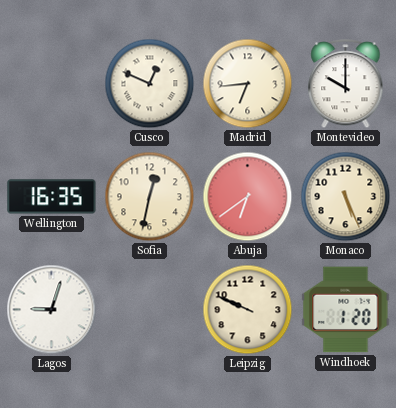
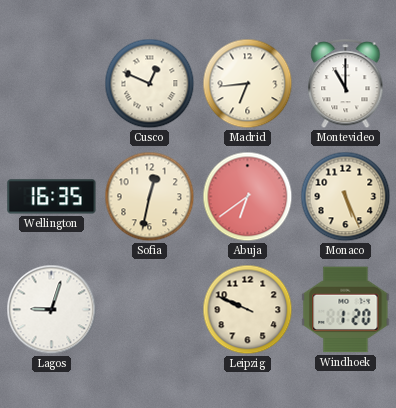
Montevideo: 10:00 -> 11:00 (346, 84)
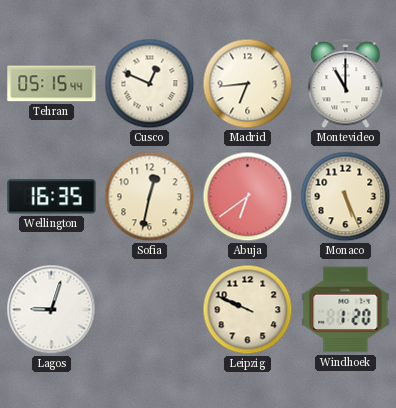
Tehran: none -> 05:15 (52, 84)
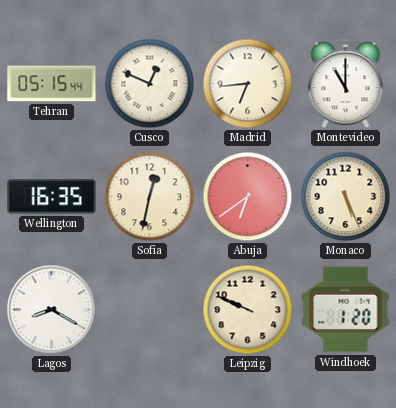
Lagos: 9:03 -> 8:20 (52, 310)
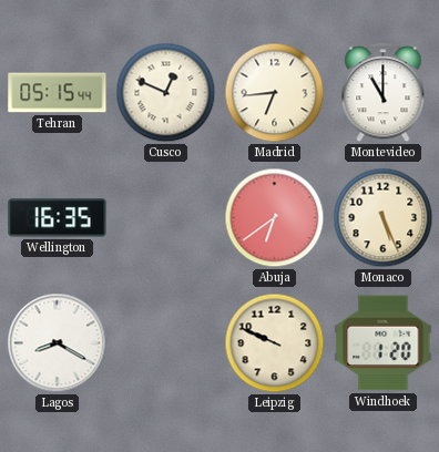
Sofia: 12:32 -> none (150, 197)
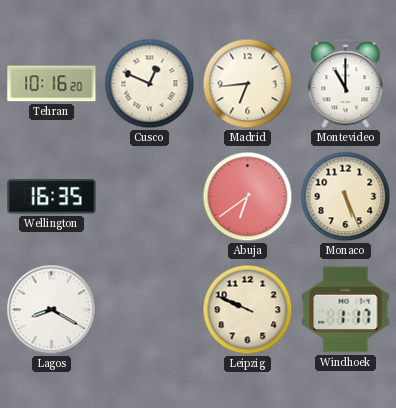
Tehran: 05:15 -> 10:16 (52, 84)
Windhoek: 1:20 -> 1:17 (346, 310)
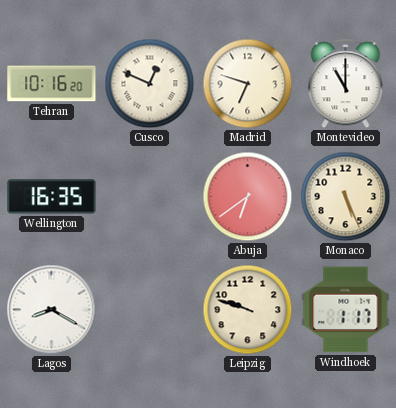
Madrid: 6:44 -> 6:48 (248, 84)
Leipzig: 9:49 -> 9:48 (248, 310)
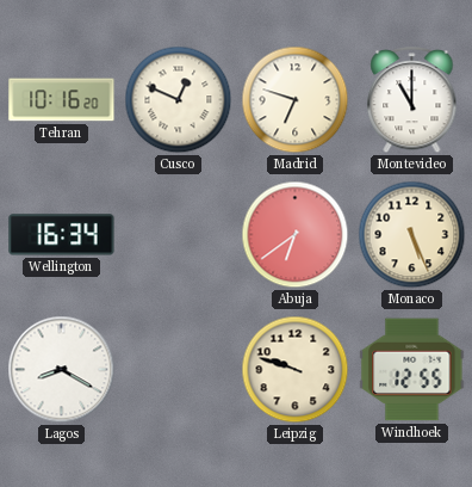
Wellington: 16:35 -> 16:34 (62, 235)
Windhoek: 1:17 -> 12:55 (412, 370)
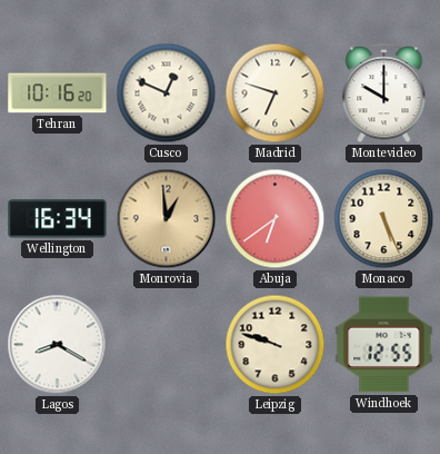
Montevideo: 11:00 -> 10:00 (384, 93)
Monrovia: none -> 12:59 (167, 219)
